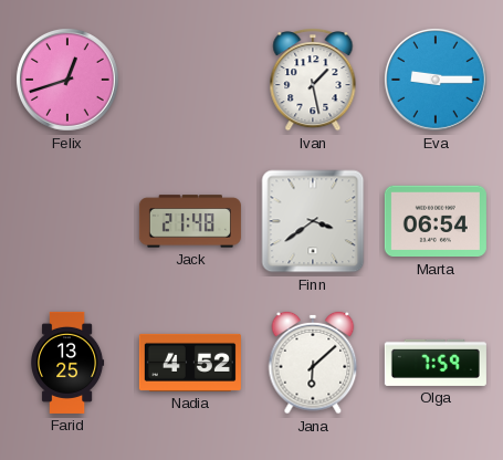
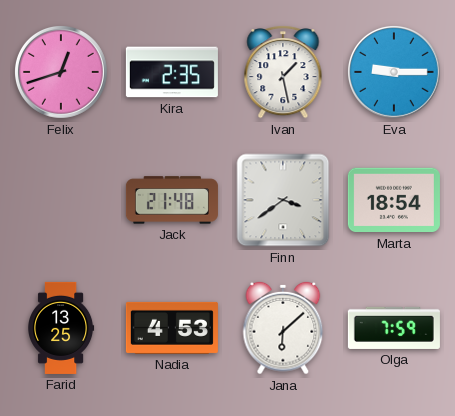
Kira: none -> 2:35 (172, 72)
Marta: 06:54 -> 18:54 (394, 200)
Nadia: 4:52 -> 4:53 (172, 328)
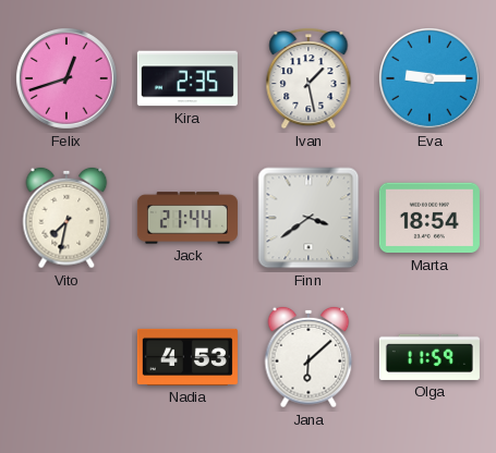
Vito: none -> 7:32 (66, 218)
Jack: 21:48 -> 21:44 (187, 218)
Farid: 13:25 -> none (62, 328)
Olga: 7:59 -> 11:59 (430, 357)
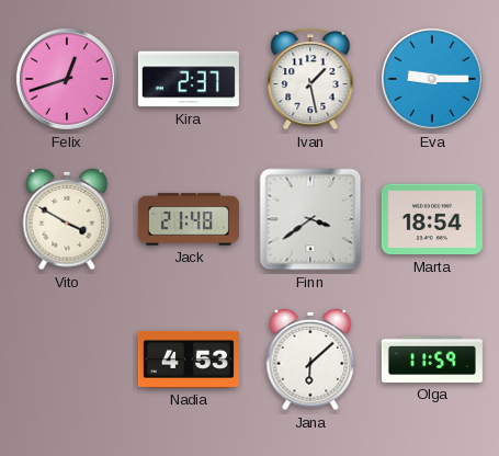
Kira: 2:35 -> 2:37 (189, 79)
Vito: 7:32 -> 3:50 (67, 219)
Jack: 21:44 -> 21:48 (189, 219)
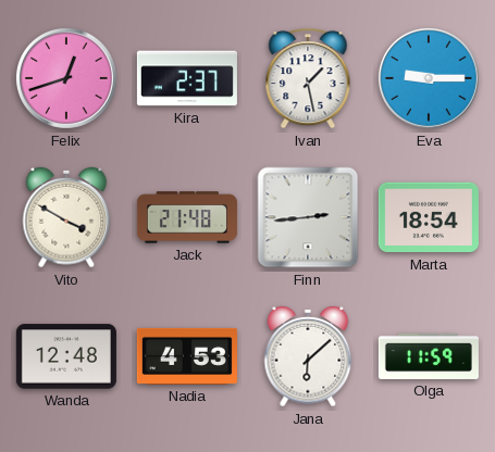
Finn: 3:39 -> 2:44 (308, 217)
Wanda: none -> 12:48 (66, 356)
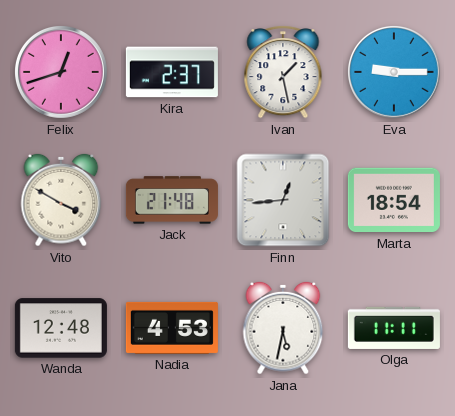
Finn: 2:44 -> 12:44 (283, 200)
Jana: 6:08 -> 5:32 (283, 328)
Olga: 11:59 -> 11:11 (394, 328)
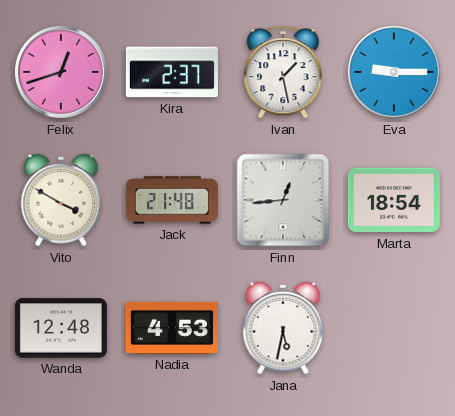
Olga: 11:11 -> none (394, 328)
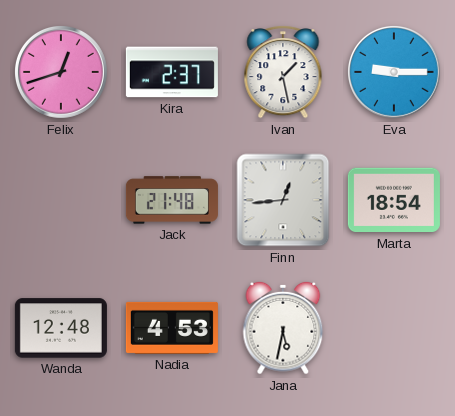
Vito: 3:50 -> none (61, 200)
